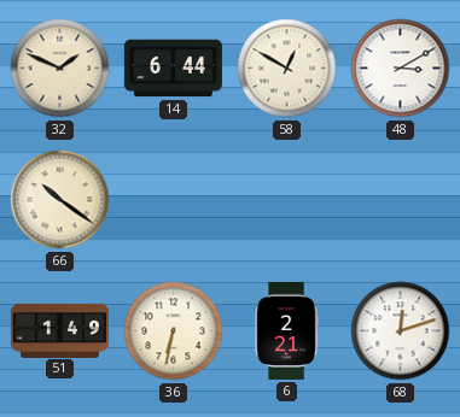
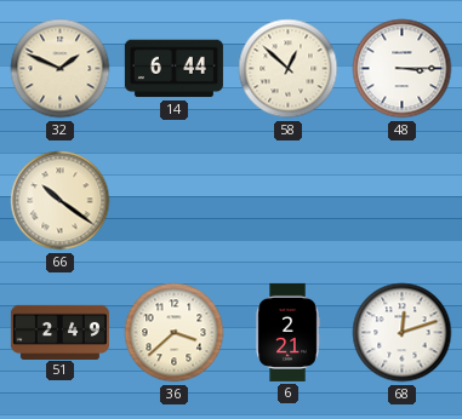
58: 12:50 -> 12:52 (289, 69)
48: 3:10 -> 3:15 (403, 69)
51: 1:49 -> 2:49 (59, 332)
36: 6:32 -> 3:38 (175, 333)
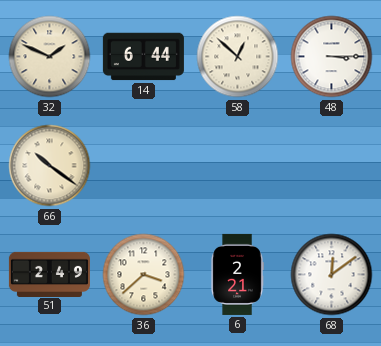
68: 12:12 -> 12:09 (332, 275)
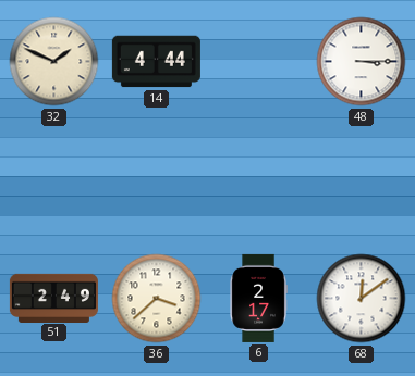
14: 6:44 -> 4:44 (156, 62)
58: 12:52 -> none (238, 57)
66: 10:21 -> none (50, 166)
6: 2:21 -> 2:17 (258, 298)
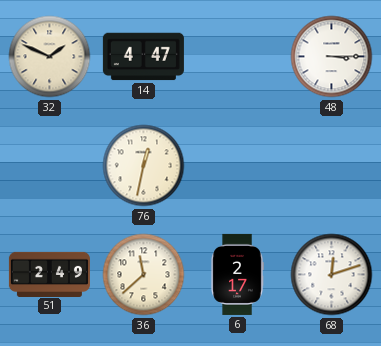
14: 4:44 -> 4:47 (143, 57)
76: none -> 12:32 (144, 166)
36: 3:38 -> 11:38 (144, 275)
68: 12:09 -> 12:12 (332, 275)
